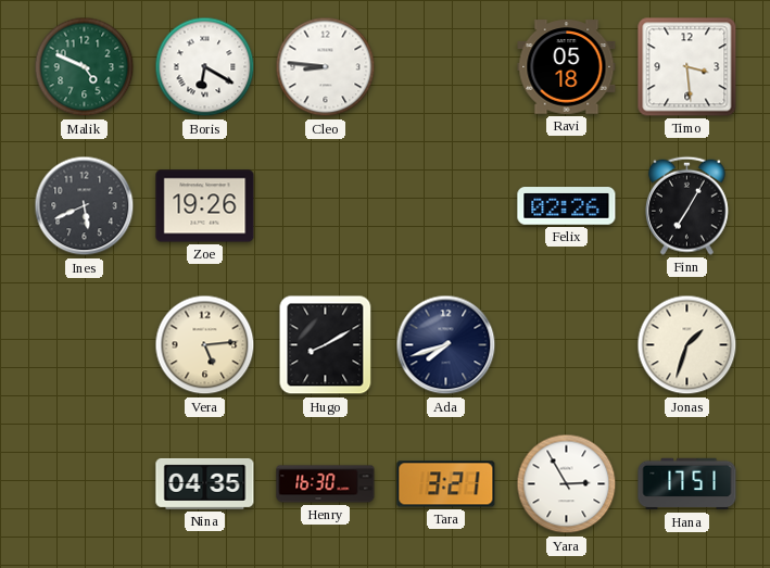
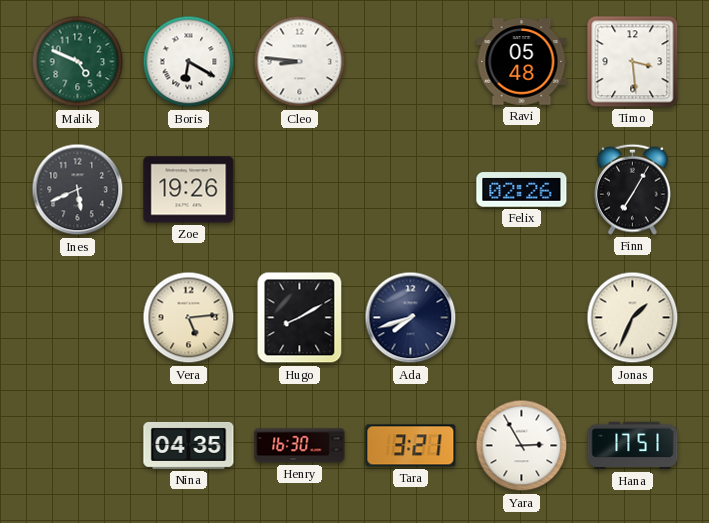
Ravi: 05:18 -> 05:48 (522, 62)
Jonas: 1:33 -> 1:34 (633, 318)
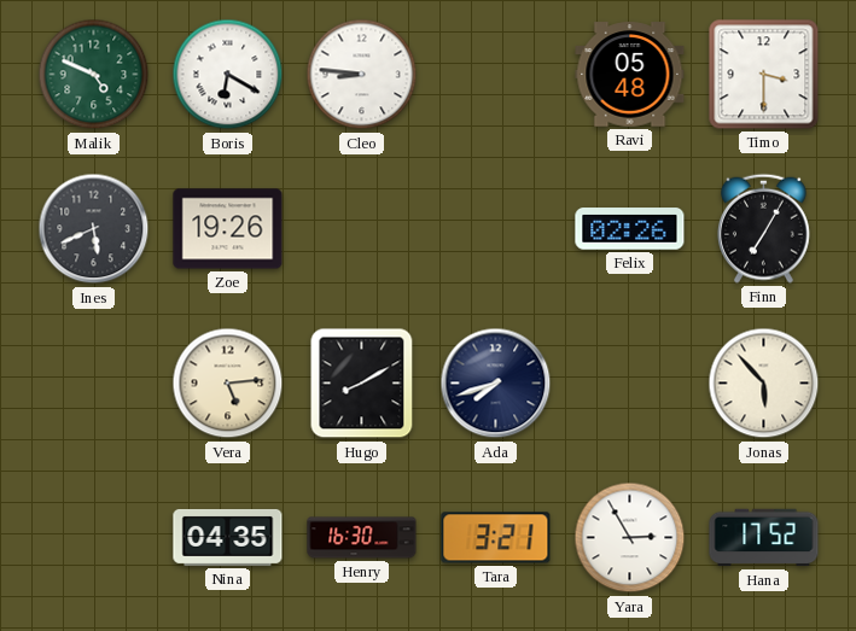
Timo: 3:29 -> 3:30 (764, 75)
Jonas: 1:34 -> 5:53 (764, 384)
Hana: 17:51 -> 17:52 (764, 538)
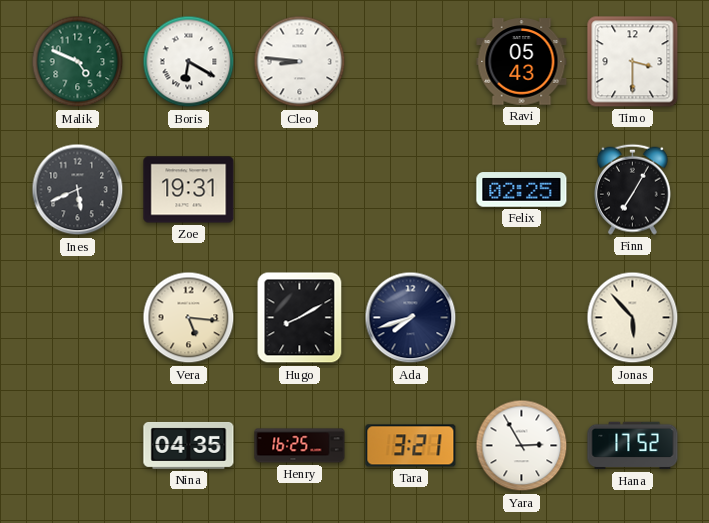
Ravi: 05:48 -> 05:43 (522, 62)
Zoe: 19:26 -> 19:31 (189, 190)
Felix: 02:26 -> 02:25 (522, 190)
Vera: 5:14 -> 5:16 (189, 318)
Henry: 16:30 -> 16:25 (300, 446)
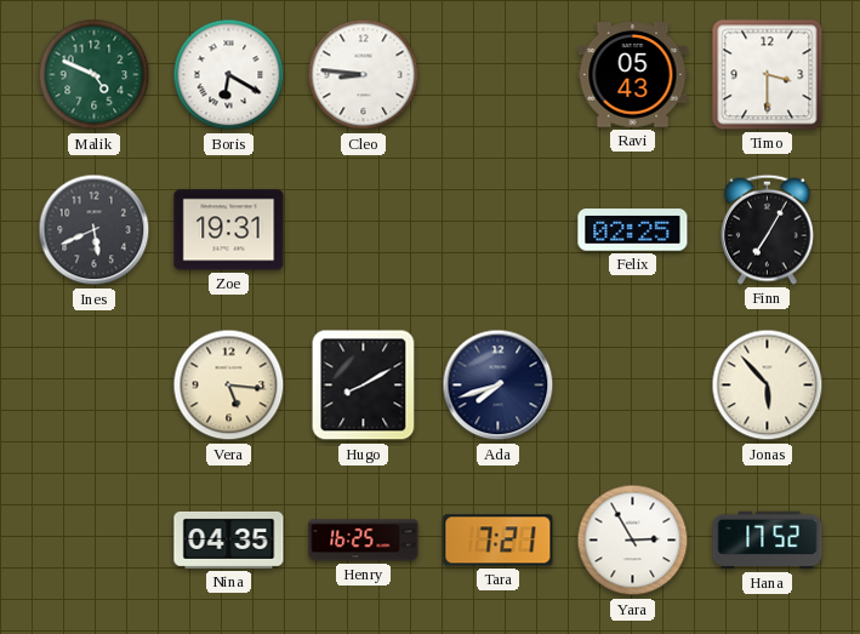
Tara: 3:21 -> 7:21 (499, 541)
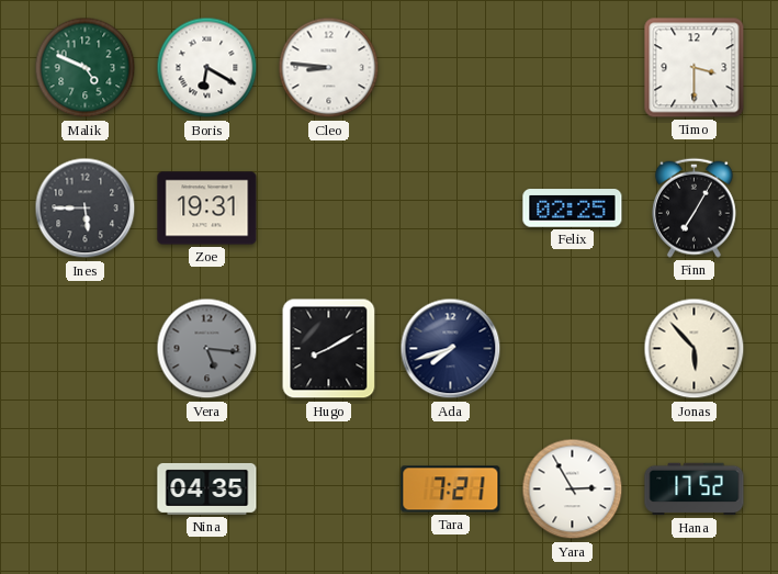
Ravi: 05:43 -> none (633, 75)
Ines: 5:41 -> 5:45 (86, 209)
Vera dial: cream -> grey (207, 349)
Henry: 16:25 -> none (364, 541)
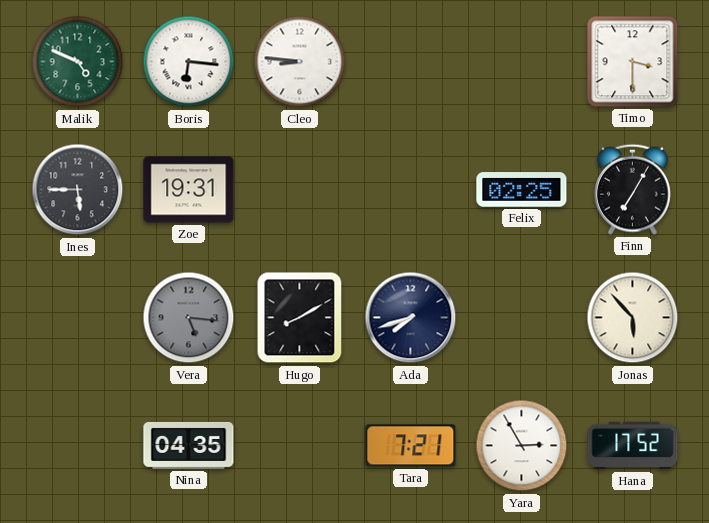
Boris: 6:20 -> 6:16 (189, 62)
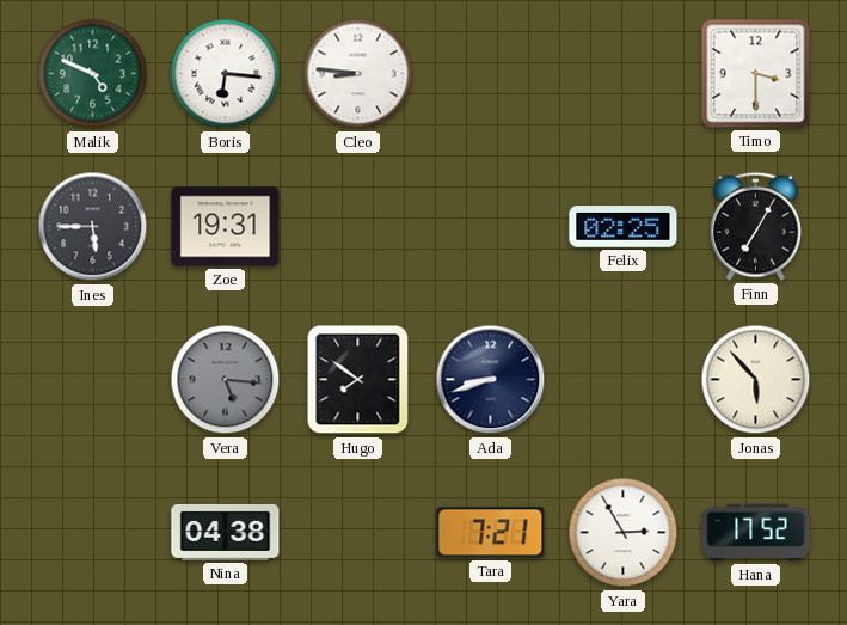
Hugo: 8:10 -> 7:51 (358, 380)
Ada: 7:42 -> 8:42 (491, 380)
Nina: 04:35 -> 04:38 (226, 532)
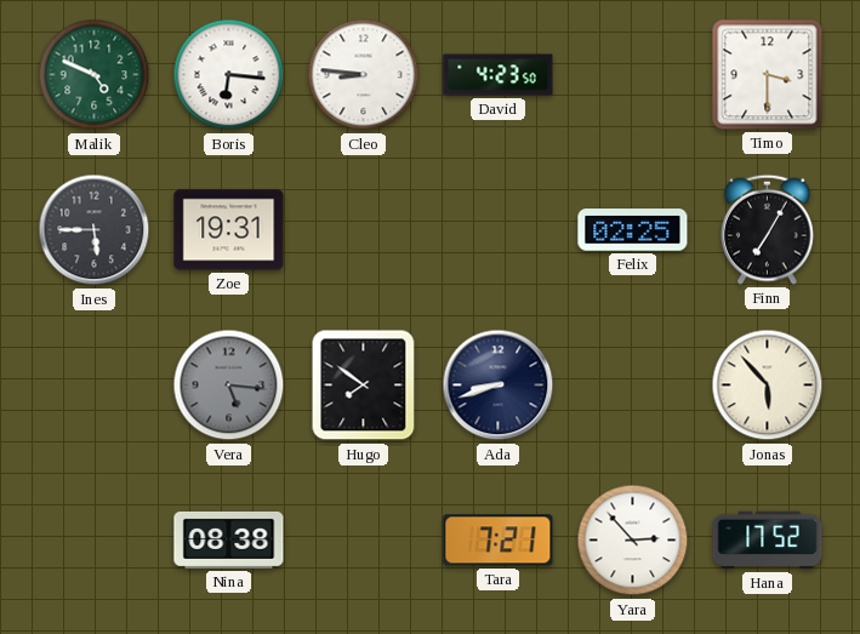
David: none -> 4:23 (499, 75)
Nina: 04:38 -> 08:38 (229, 539)
Yara: 2:55 -> 2:53 (633, 541)
